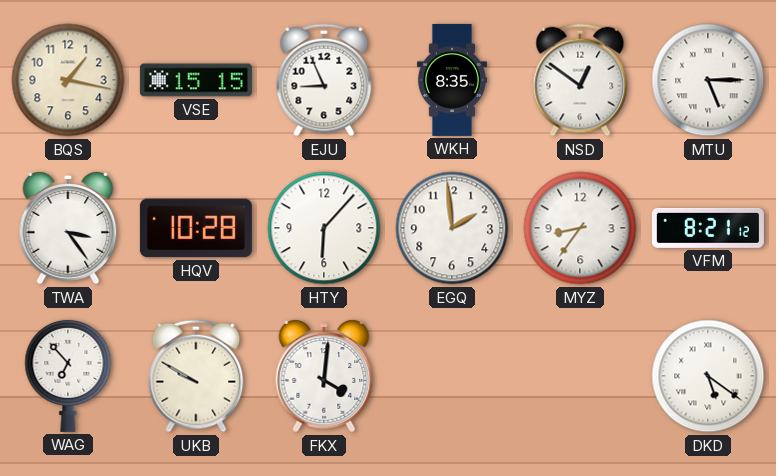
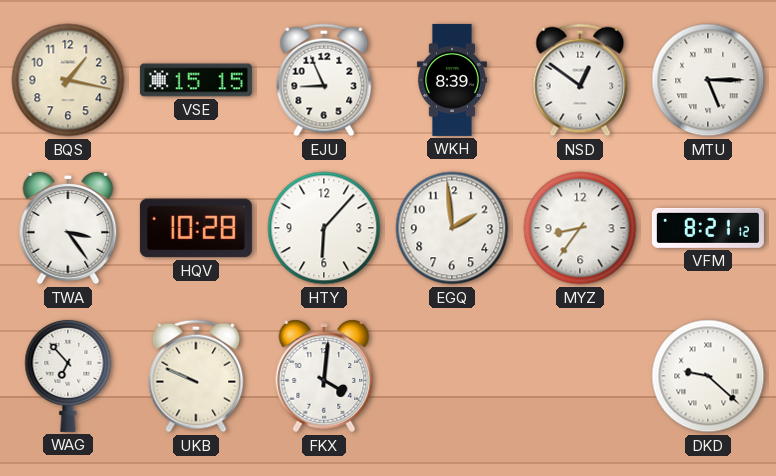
WKH: 8:35 -> 8:39 (452, 80)
UKB: 9:50 -> 9:49 (196, 376)
DKD: 5:21 -> 9:22 (708, 376)
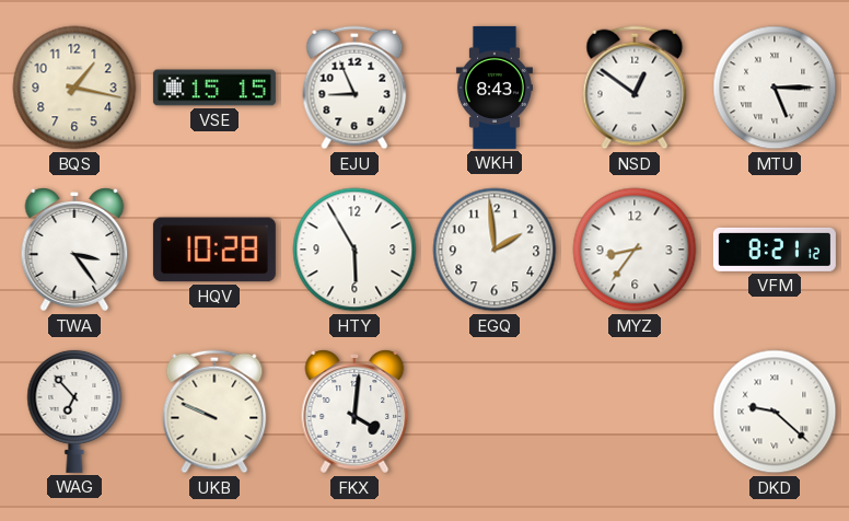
WKH: 8:39 -> 8:43 (495, 88)
HTY: 6:07 -> 5:55 (354, 250)
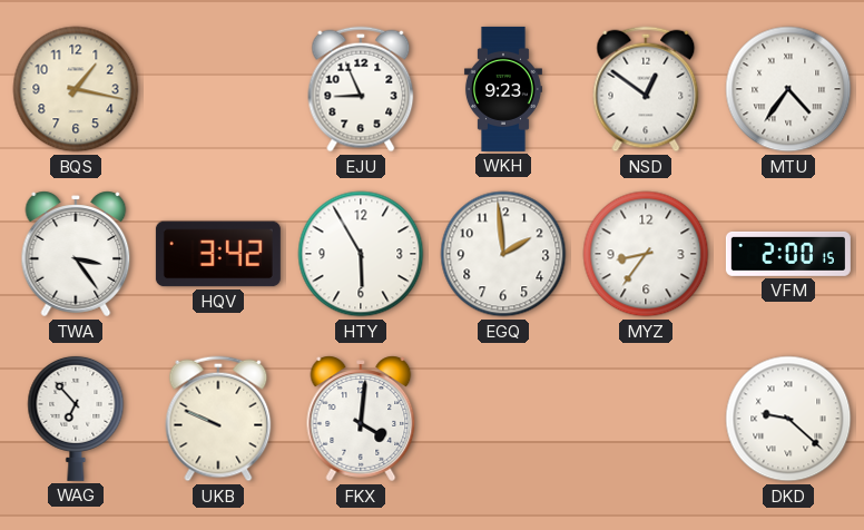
VSE: 15:15 -> none (214, 88)
WKH: 8:43 -> 9:23 (503, 89)
MTU: 5:15 -> 4:36 (788, 89)
HQV: 10:28 -> 3:42 (218, 254)
VFM: 8:21 -> 2:00 (788, 254)
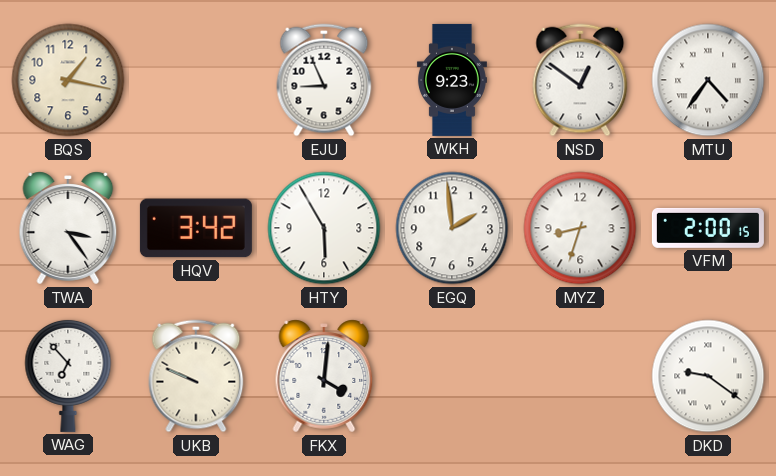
MYZ: 8:36 -> 8:33 (580, 228)
DKD: 9:22 -> 9:21 (708, 376)
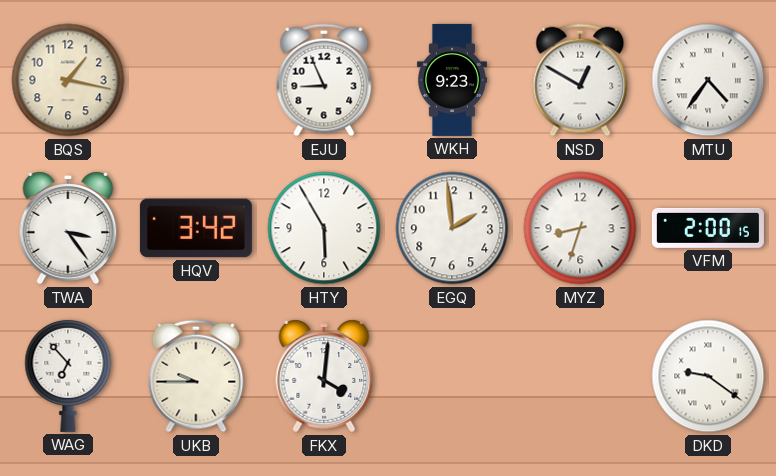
NSD: 12:51 -> 12:50 (580, 80)
UKB: 9:49 -> 9:45 (196, 376)
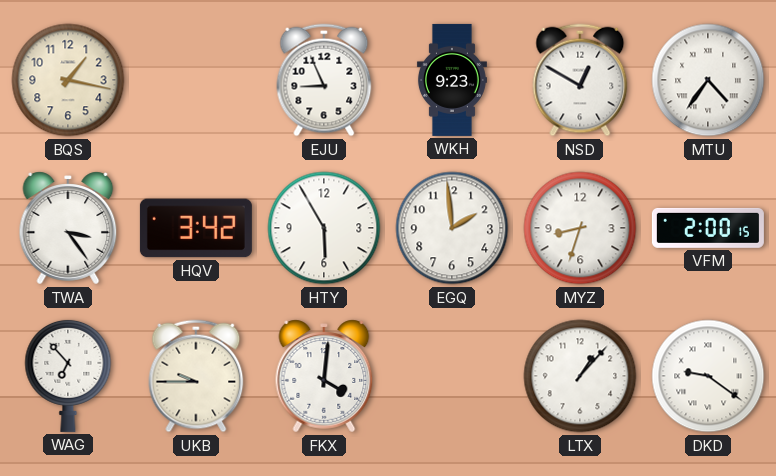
LTX: none -> 1:07 (580, 376)
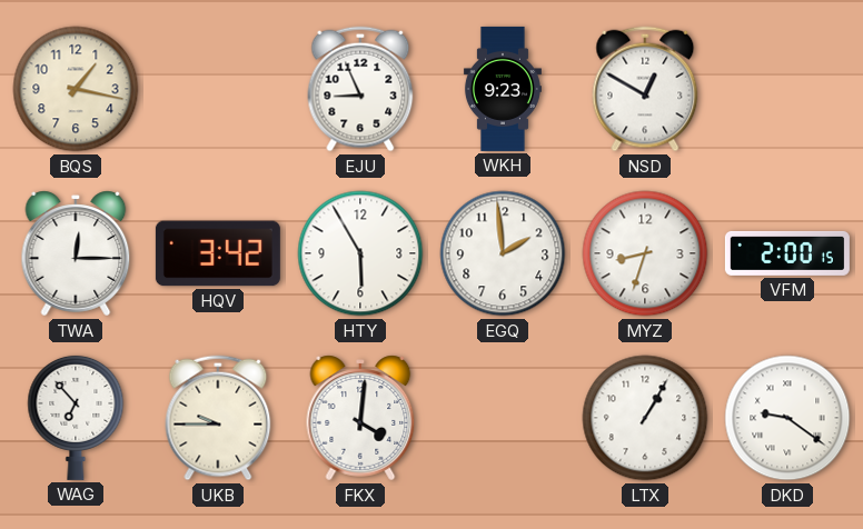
MTU: 4:36 -> none (708, 80)
TWA: 3:24 -> 12:15 (76, 253)
LTX: 1:07 -> 1:05 (645, 418)
